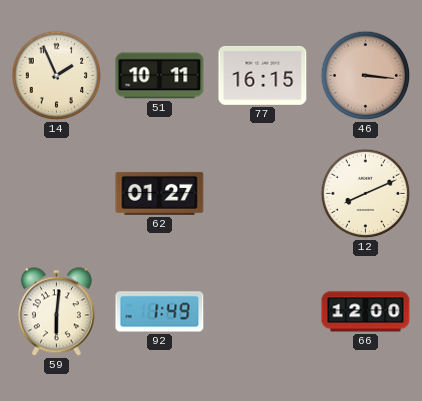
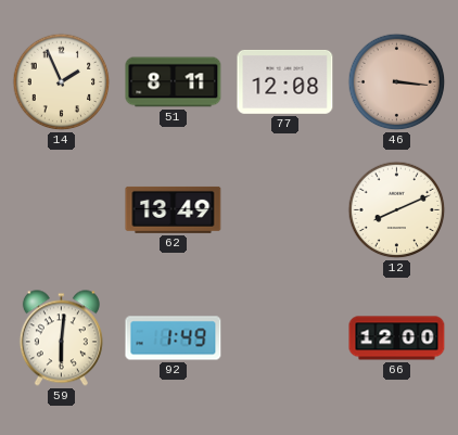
51: 10:11 -> 8:11 (174, 82)
77: 16:15 -> 12:08 (285, 81)
62: 01:27 -> 13:49 (174, 209)
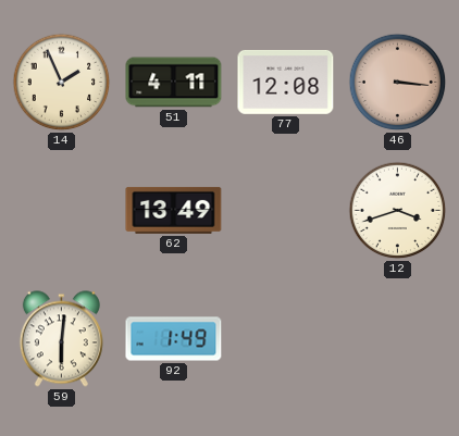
51: 8:11 -> 4:11 (174, 83)
12: 8:11 -> 3:42 (398, 211)
66: 12:00 -> none (397, 338)
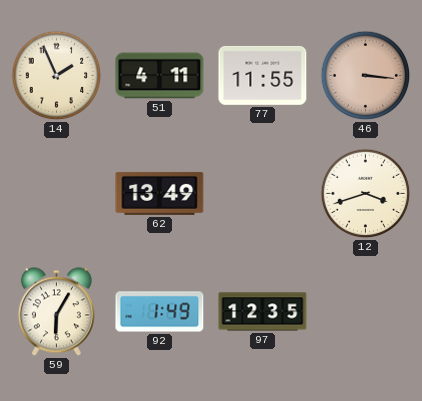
77: 12:08 -> 11:55 (263, 75)
59: 6:01 -> 6:05 (56, 312)
97: none -> 12:35 (263, 312)
